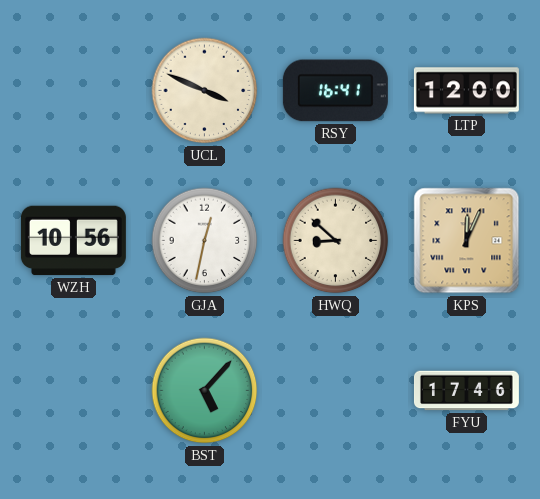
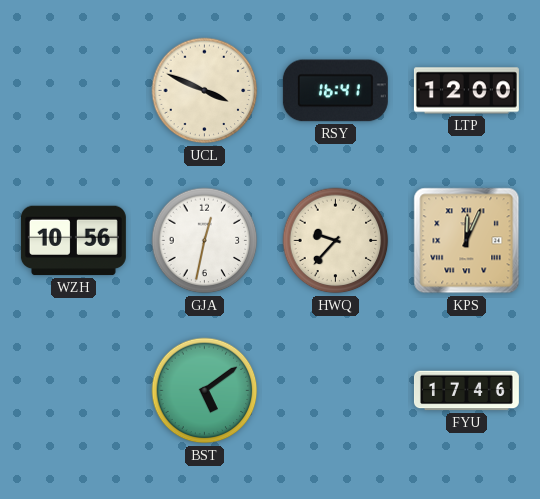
HWQ: 8:52 -> 9:37 (336, 241)
BST: 5:07 -> 5:09 (205, 391)
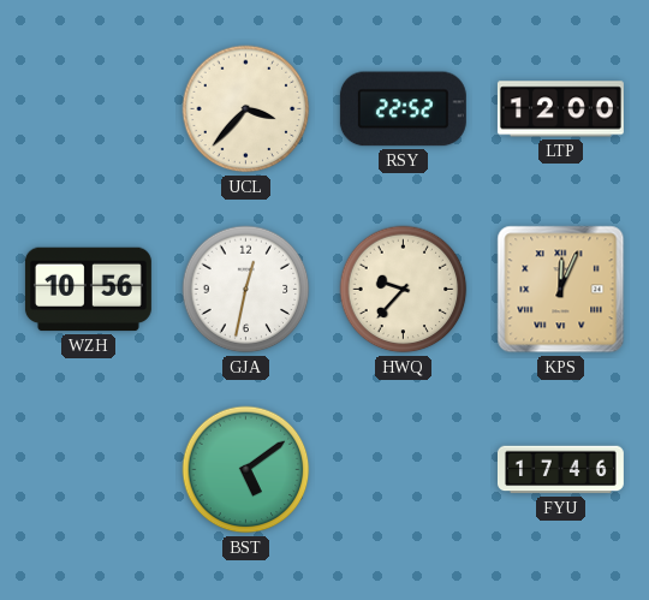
UCL: 3:49 -> 3:37 (246, 109)
RSY: 16:41 -> 22:52 (403, 109)
